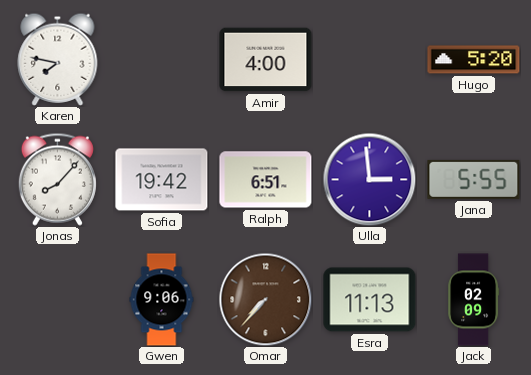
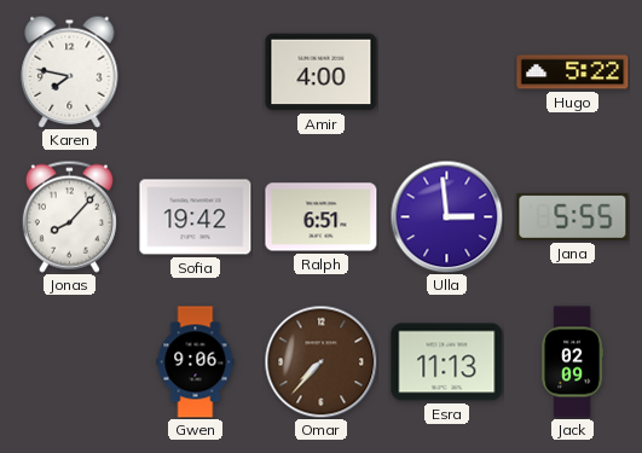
Hugo: 5:20 -> 5:22 (573, 72)
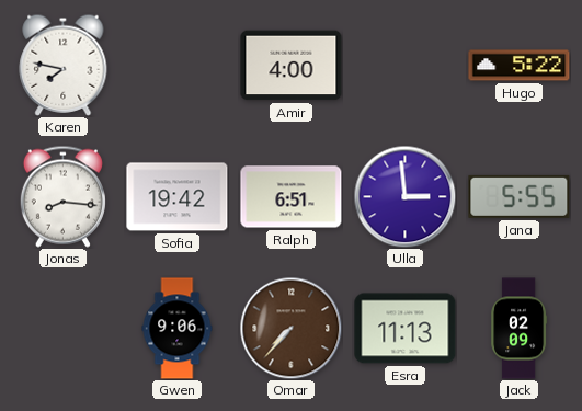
Jonas: 8:07 -> 8:16 (62, 196)
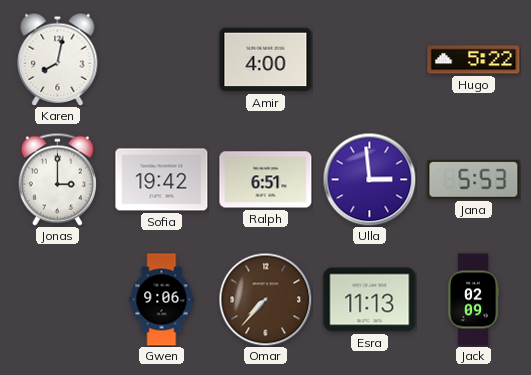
Karen: 7:47 -> 8:02 (58, 59)
Jonas: 8:16 -> 3:00 (57, 179)
Jana: 5:55 -> 5:53 (474, 179)
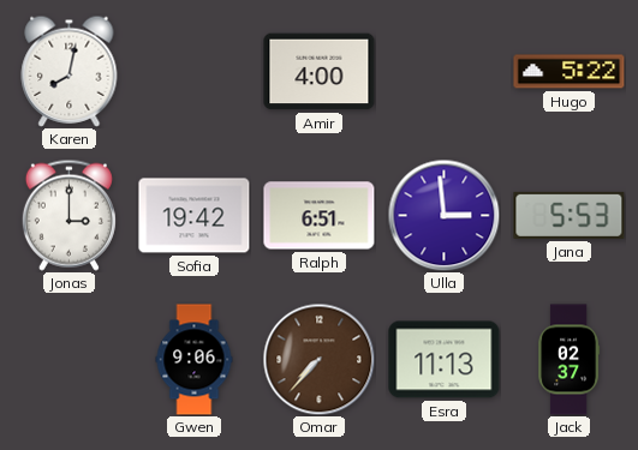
Jack: 02:09 -> 02:37 (570, 360)
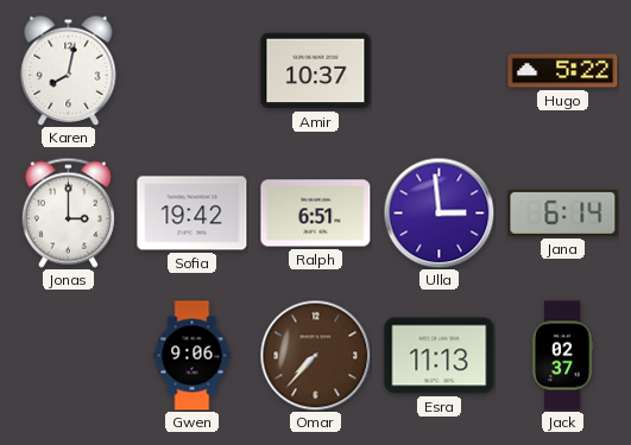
Amir: 4:00 -> 10:37 (316, 71)
Jana: 5:53 -> 6:14 (563, 212)
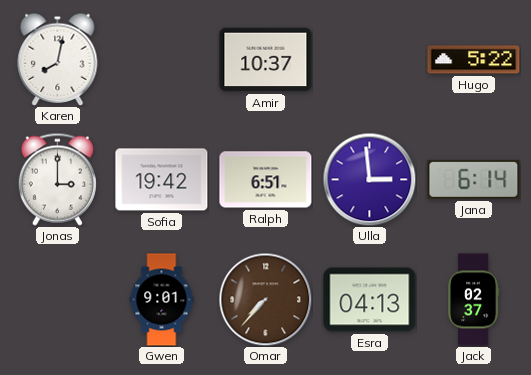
Gwen: 9:06 -> 9:01 (162, 300)
Esra: 11:13 -> 04:13 (370, 300)
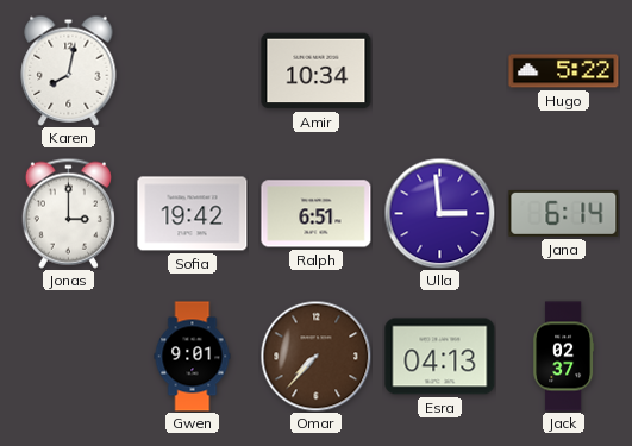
Amir: 10:37 -> 10:34 (317, 71)
